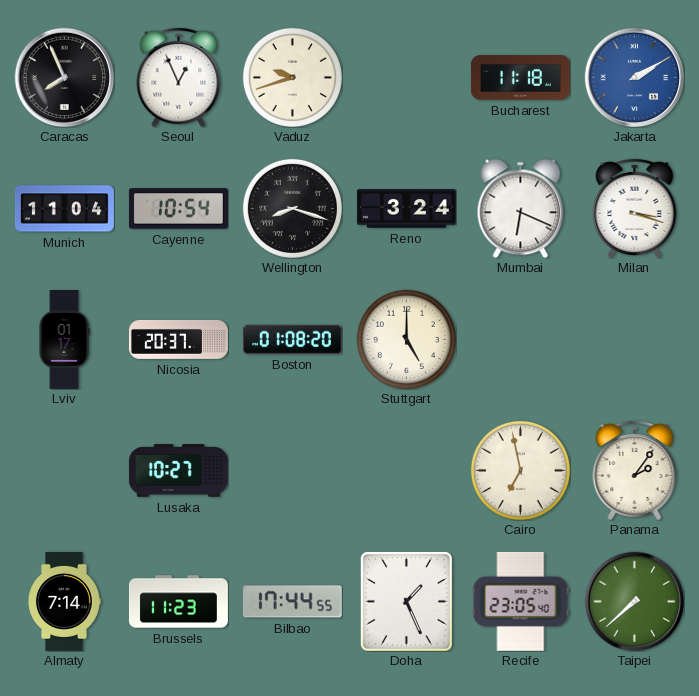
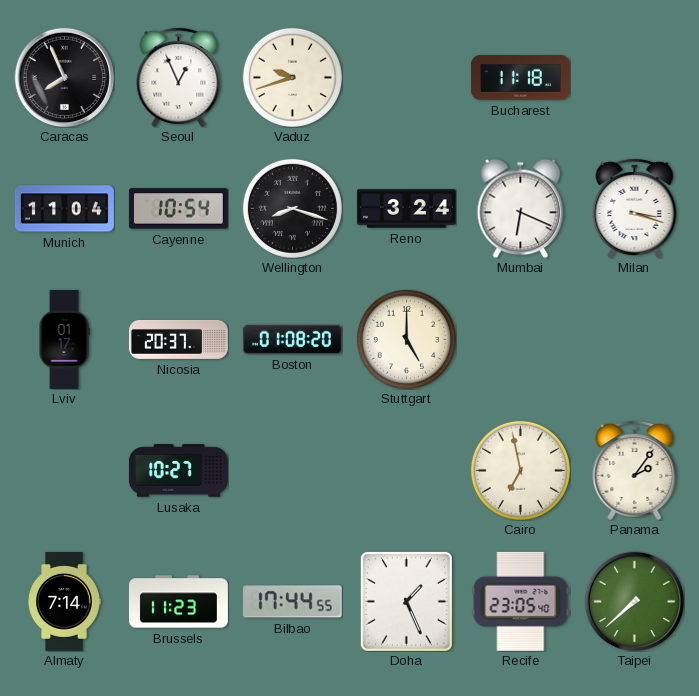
Jakarta: 2:10 -> none (634, 77)
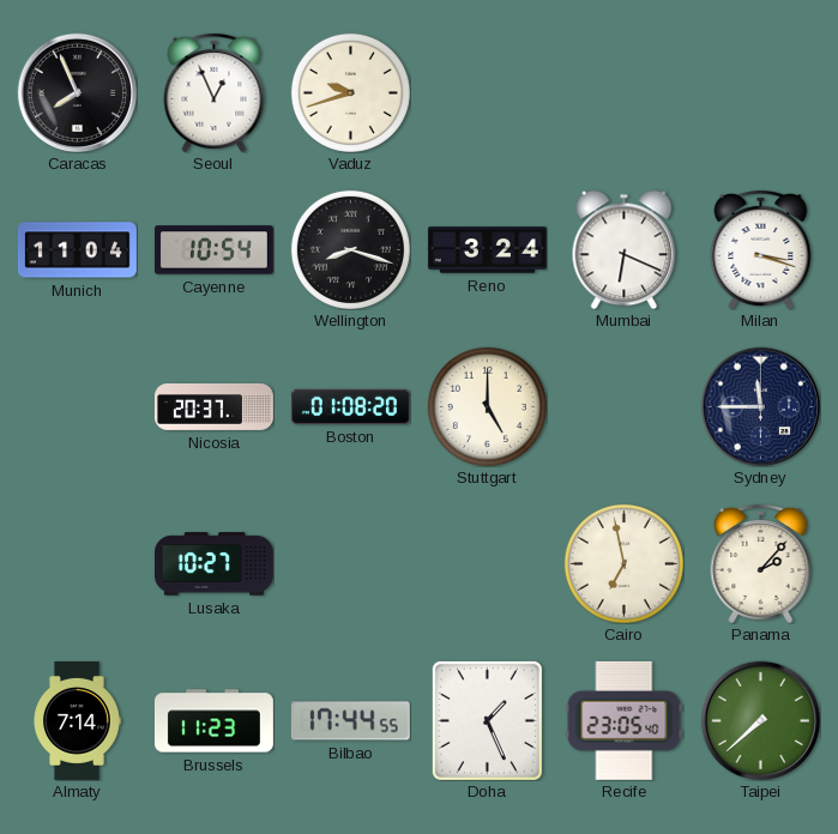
Bucharest: 11:18 -> none (520, 78)
Lviv: 01:17 -> none (64, 339)
Sydney: none -> 11:45 (760, 406)
Panama: 2:06 -> 2:07 (761, 563)
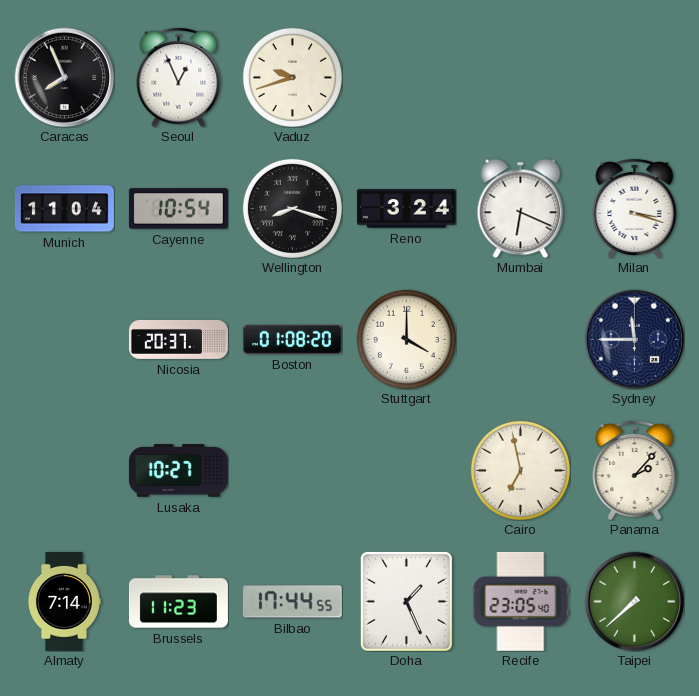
Stuttgart: 5:00 -> 4:00 (406, 339)
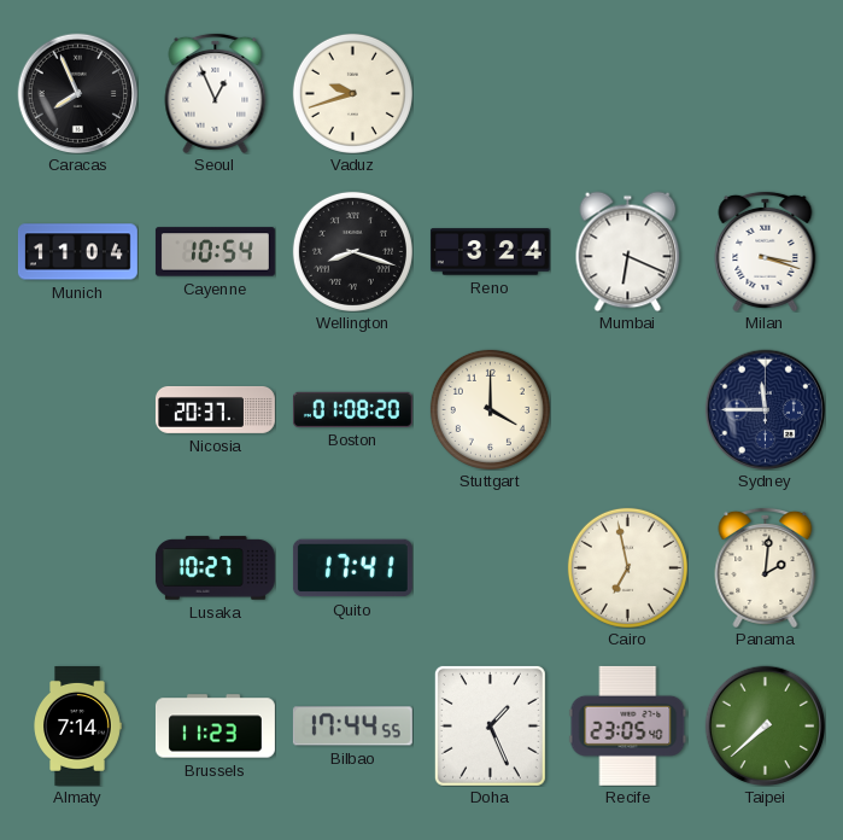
Quito: none -> 17:41 (352, 568)
Panama: 2:07 -> 2:01 (766, 567)
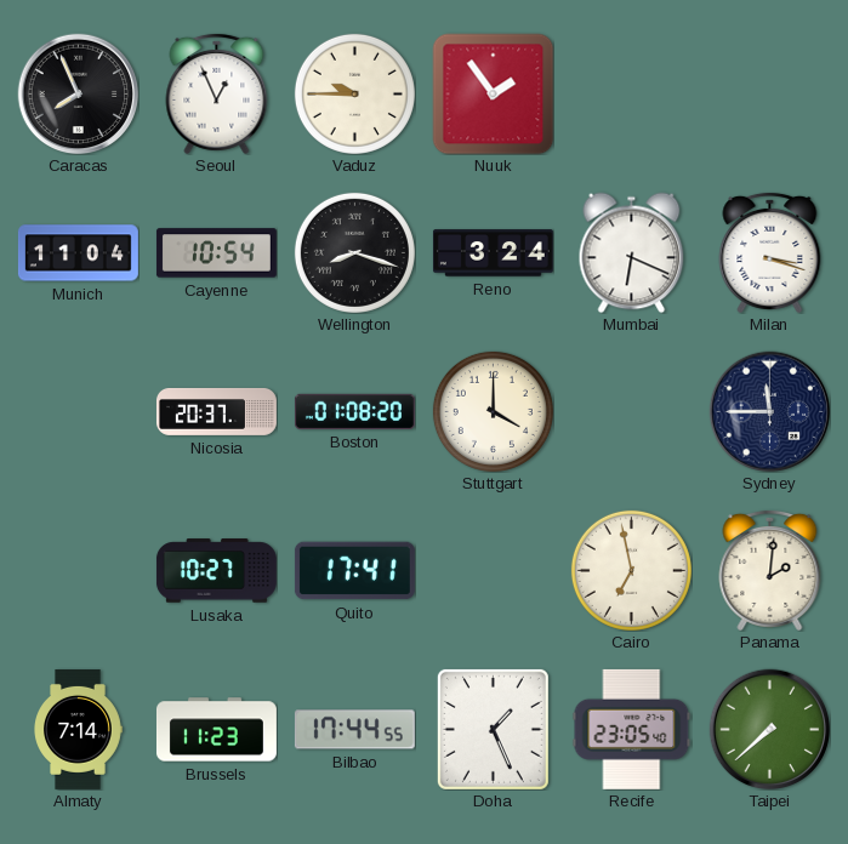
Vaduz: 9:42 -> 9:45 (354, 93)
Nuuk: none -> 1:54 (493, 93)
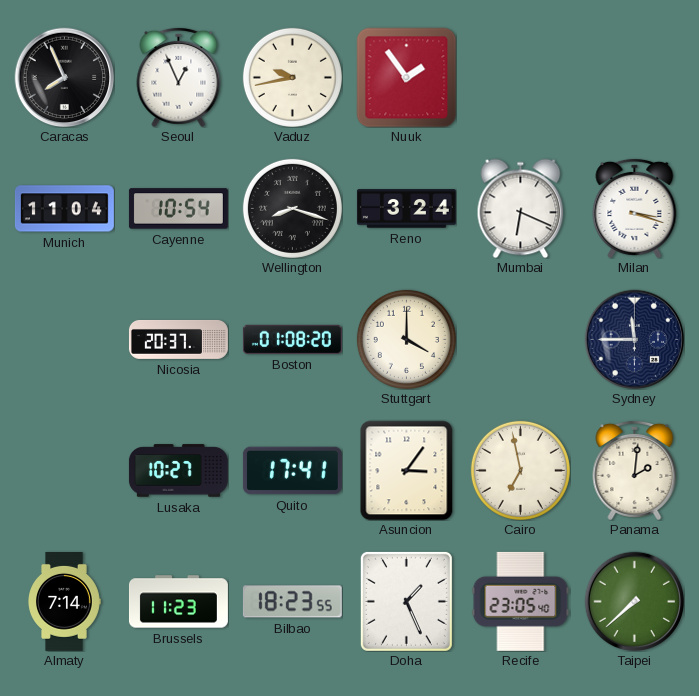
Vaduz: 9:45 -> 9:43 (292, 77)
Asuncion: none -> 3:06 (407, 470)
Bilbao: 17:44 -> 18:23 (292, 602)
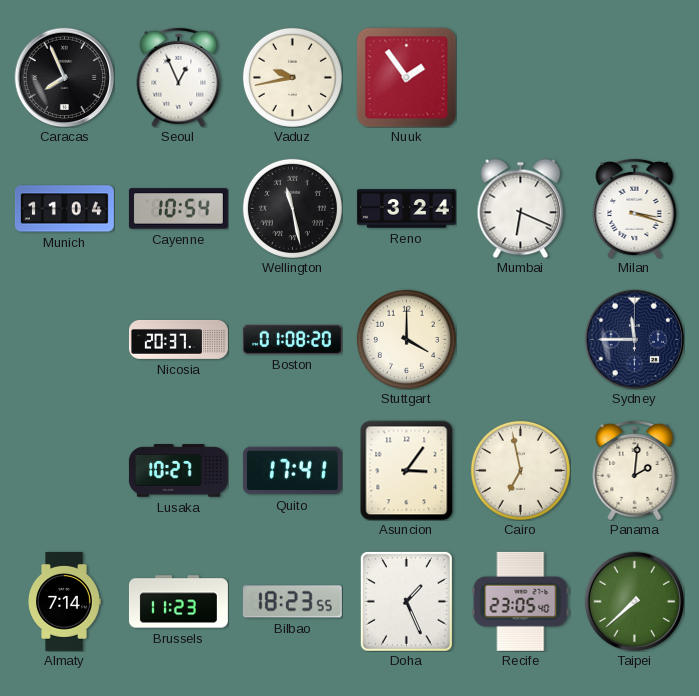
Wellington: 8:18 -> 11:28 (292, 208)
